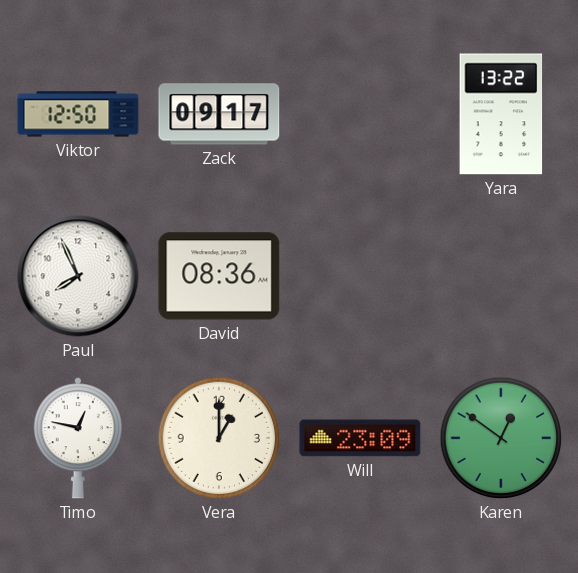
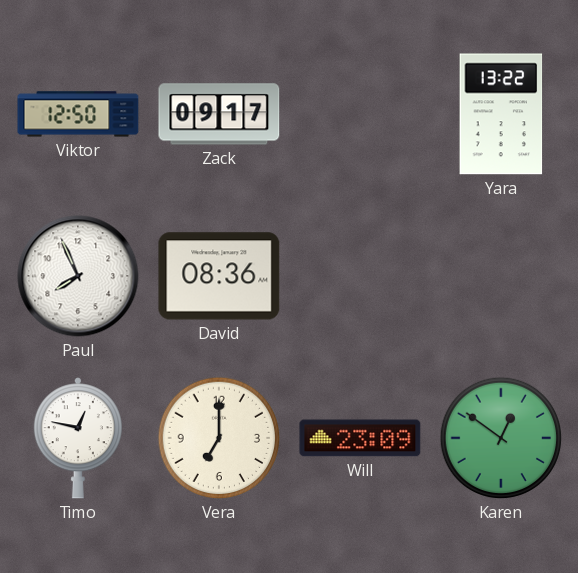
Vera: 1:00 -> 7:00 (219, 438)
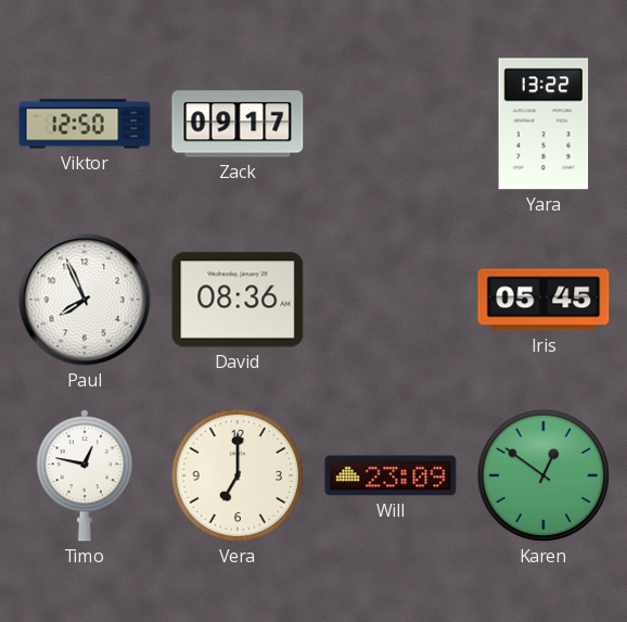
Iris: none -> 05:45 (543, 300)
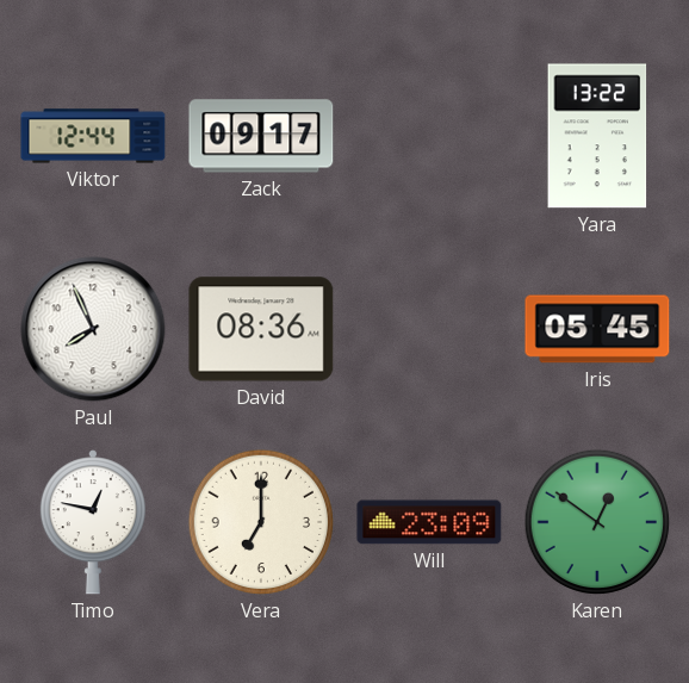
Viktor: 12:50 -> 12:44 (93, 136)
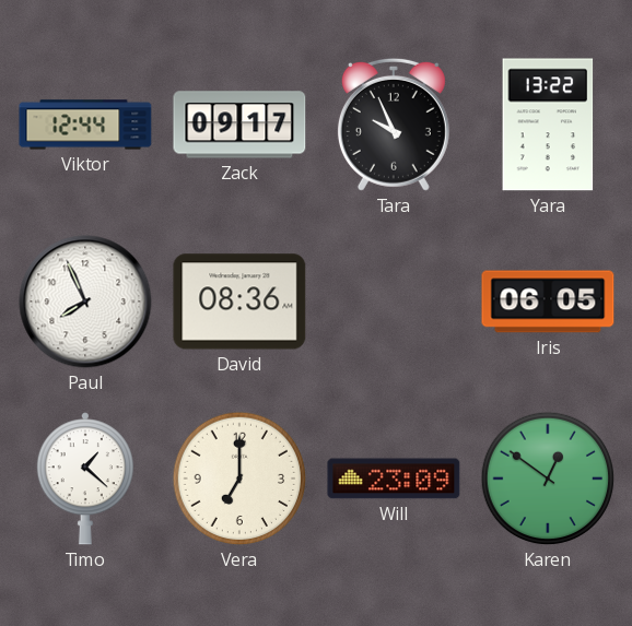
Tara: none -> 9:56 (394, 125)
Iris: 05:45 -> 06:05 (548, 302)
Timo: 12:47 -> 1:22 (85, 479)
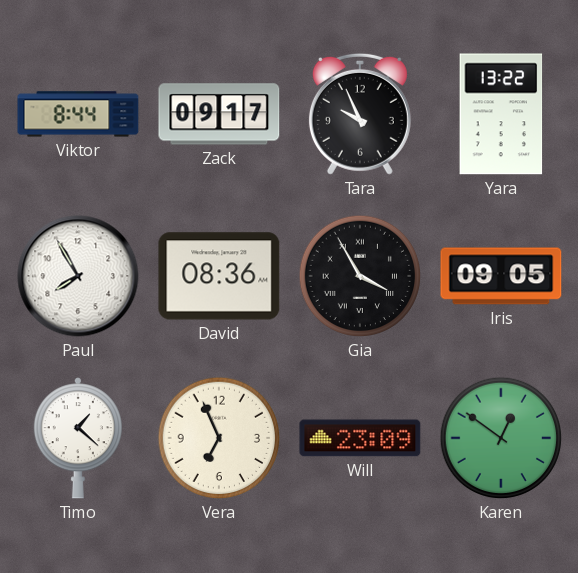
Viktor: 12:44 -> 8:44 (78, 114)
Paul: 7:56 -> 7:55 (78, 276)
Gia: none -> 3:55 (360, 276)
Iris: 06:05 -> 09:05 (501, 276)
Vera: 7:00 -> 6:56 (219, 438)
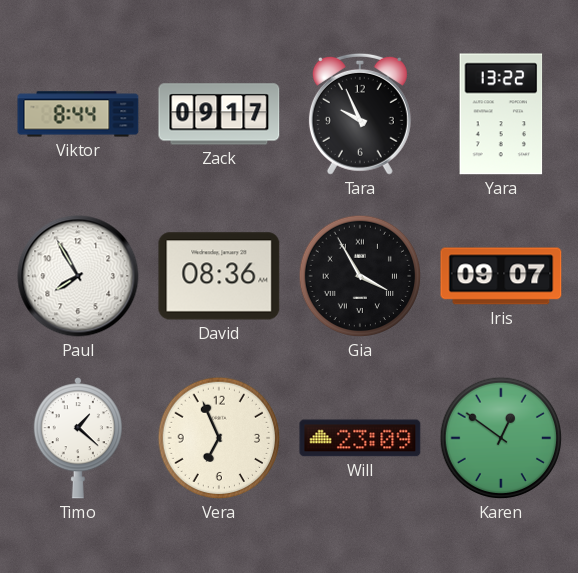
Iris: 09:05 -> 09:07 (501, 276)
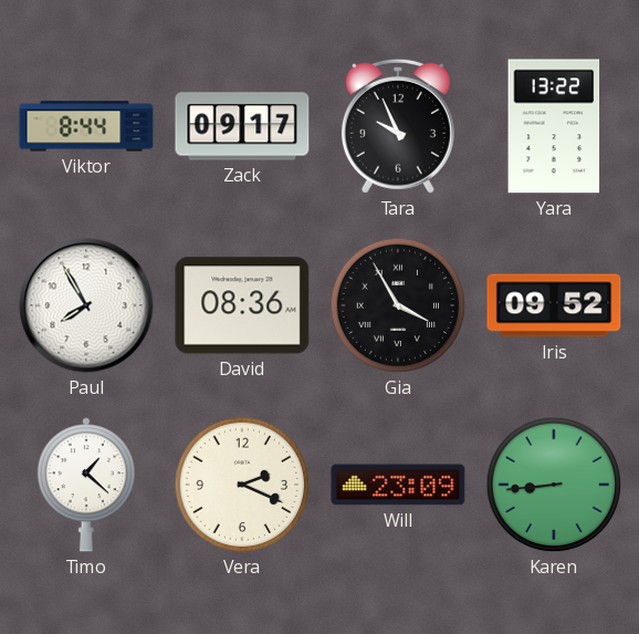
Iris: 09:07 -> 09:52 (554, 305)
Vera: 6:56 -> 2:19 (242, 485)
Karen: 12:51 -> 8:44 (554, 485)
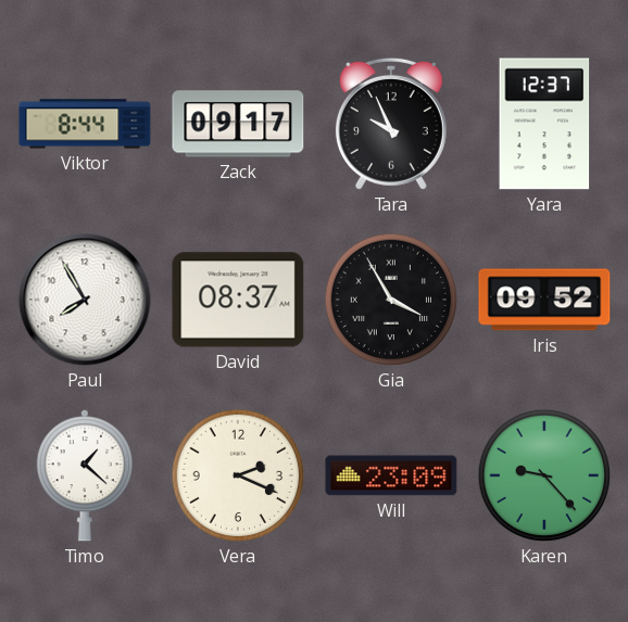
Yara: 13:22 -> 12:37 (544, 124)
David: 08:36 -> 08:37 (238, 300)
Karen: 8:44 -> 9:23 (544, 475)
